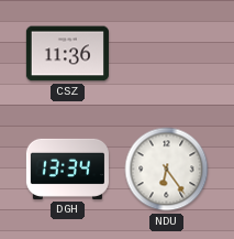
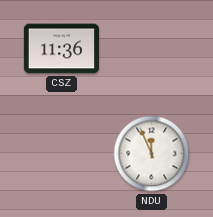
DGH: 13:34 -> none (67, 169)
NDU: 6:24 -> 11:56 (152, 154)
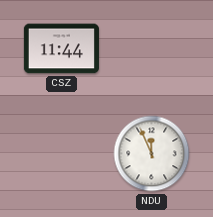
CSZ: 11:36 -> 11:44 (61, 49)
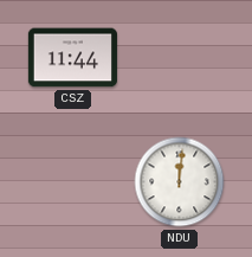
NDU: 11:56 -> 12:01 (180, 182)
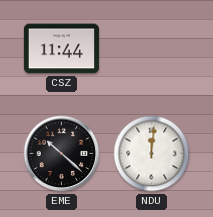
EME: none -> 10:22 (62, 154)
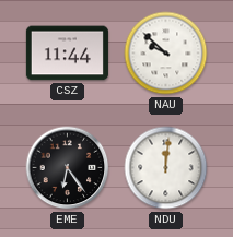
NAU: none -> 9:52 (166, 54)
EME: 10:22 -> 6:24 (68, 168)
